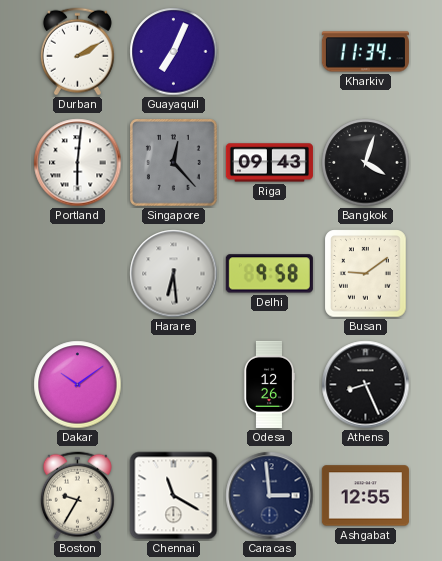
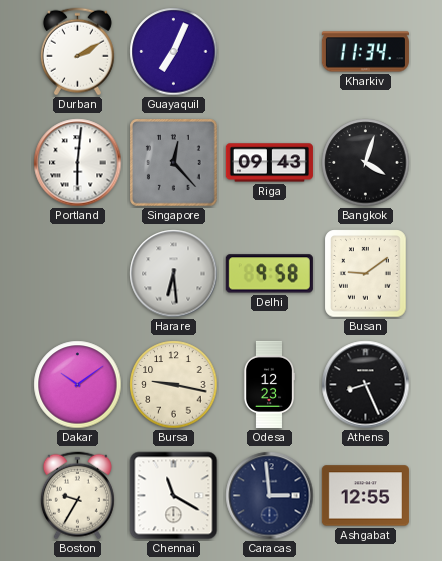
Bursa: none -> 9:17 (174, 385)
Odesa: 12:26 -> 12:23 (269, 384)
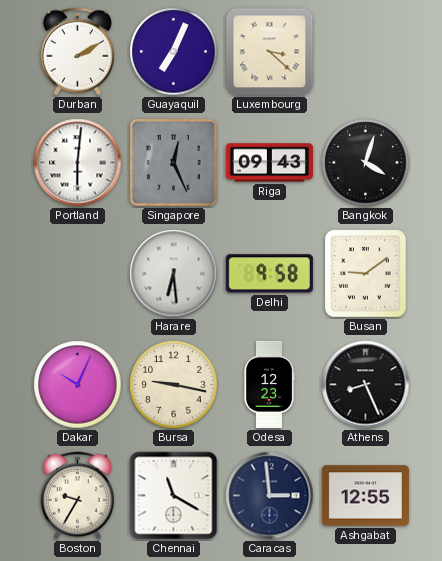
Luxembourg: none -> 3:22 (270, 52)
Kharkiv: 11:34 -> none (365, 52)
Singapore: 12:23 -> 12:26 (174, 163)
Dakar: 10:09 -> 10:04 (78, 385)
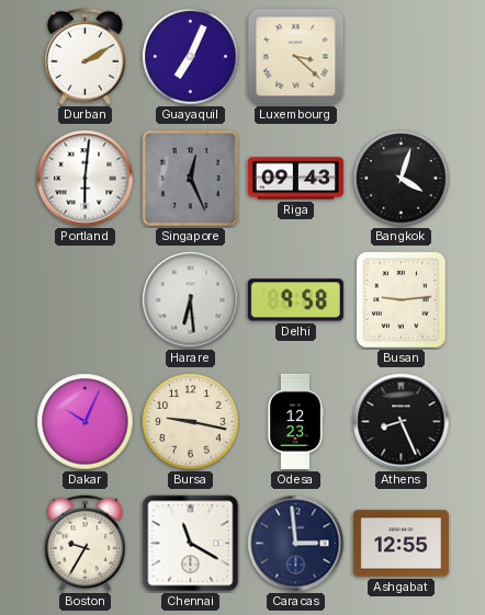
Busan: 9:09 -> 9:14 (402, 300)
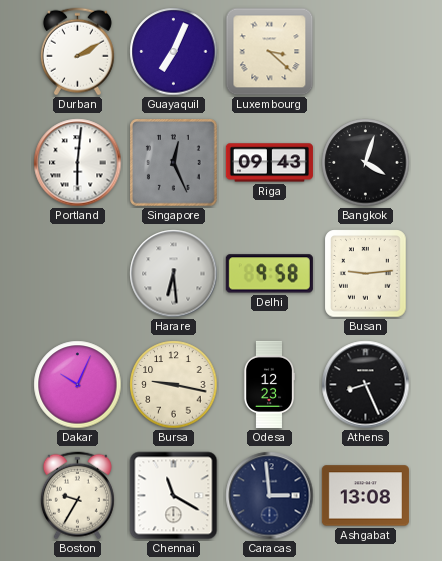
Ashgabat: 12:55 -> 13:08 (365, 496)
